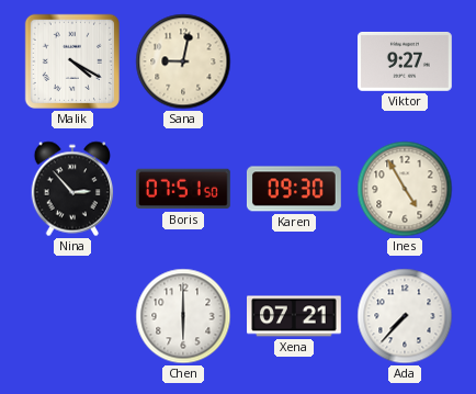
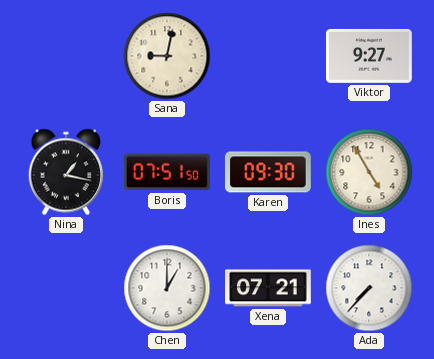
Malik: 4:20 -> none (72, 61)
Nina: 2:53 -> 1:17 (66, 172)
Chen: 6:00 -> 1:00 (167, 288)
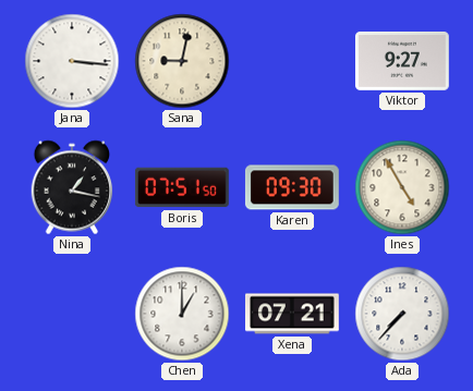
Jana: none -> 3:16 (72, 61)
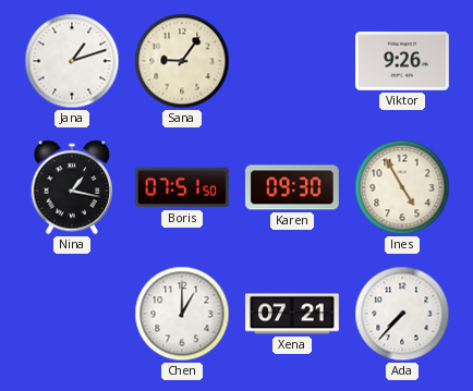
Jana: 3:16 -> 1:12 (72, 61)
Sana: 9:02 -> 9:06 (182, 61)
Viktor: 9:27 -> 9:26 (403, 61)
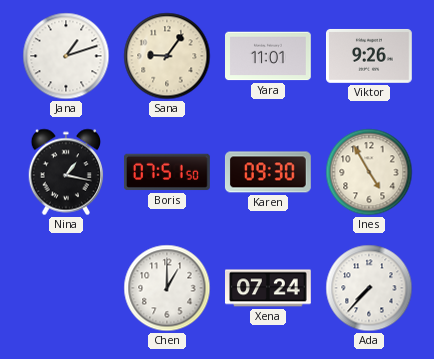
Yara: none -> 11:01 (269, 56)
Xena: 07:21 -> 07:24 (269, 288)
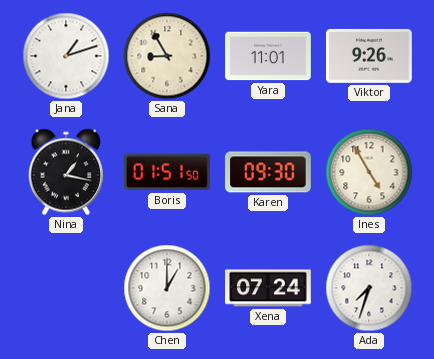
Sana: 9:06 -> 8:55 (167, 56)
Boris: 07:51 -> 01:51 (167, 172)
Ada: 7:37 -> 7:33 (369, 288)
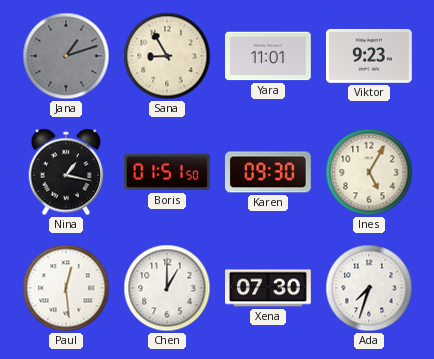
Jana dial: white -> grey (66, 56)
Viktor: 9:26 -> 9:23 (370, 56)
Ines: 4:55 -> 5:05 (369, 172)
Paul: none -> 12:29 (66, 288)
Xena: 07:24 -> 07:30 (269, 288)
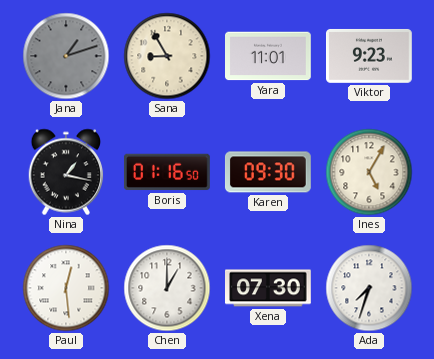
Boris: 01:51 -> 01:16 (167, 172)
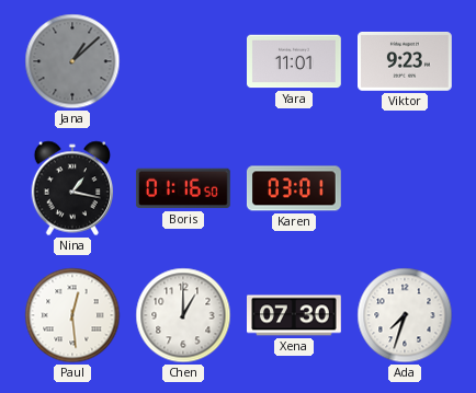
Jana: 1:12 -> 1:08 (72, 61)
Sana: 8:55 -> none (167, 56)
Karen: 09:30 -> 03:01 (294, 188)
Ines: 5:05 -> none (369, 172)
